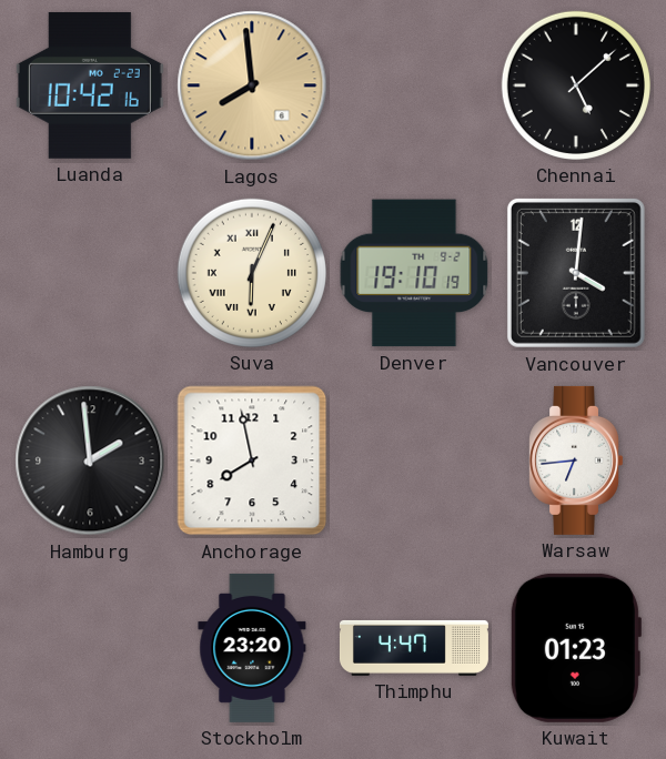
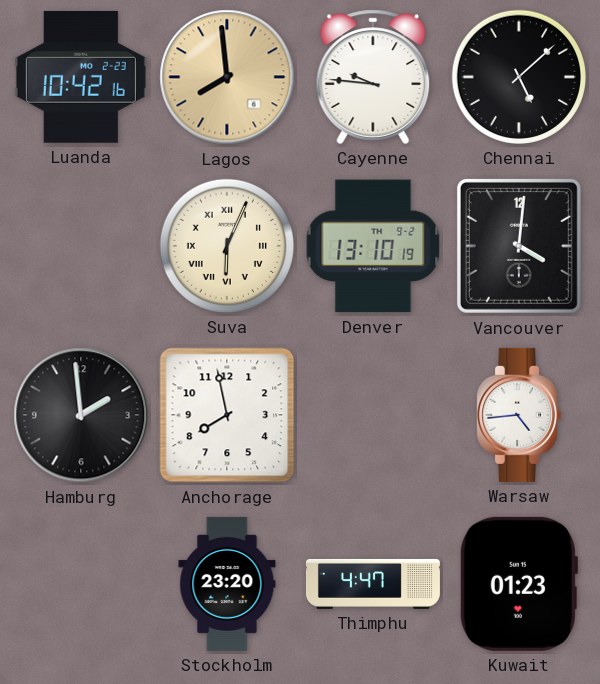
Cayenne: none -> 9:46 (373, 77)
Denver: 19:10 -> 13:10 (373, 246)
Warsaw: 6:44 -> 4:44 (518, 415)
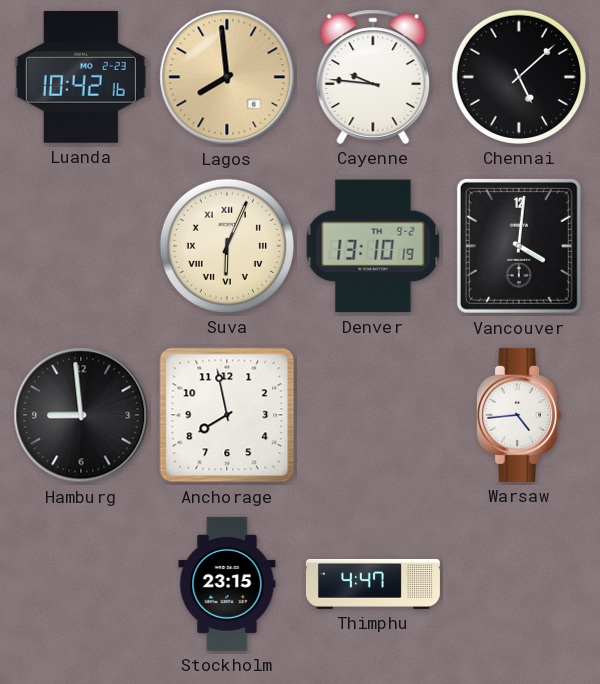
Hamburg: 1:59 -> 8:59 (81, 415)
Stockholm: 23:20 -> 23:15 (227, 584)
Kuwait: 01:23 -> none (518, 584)
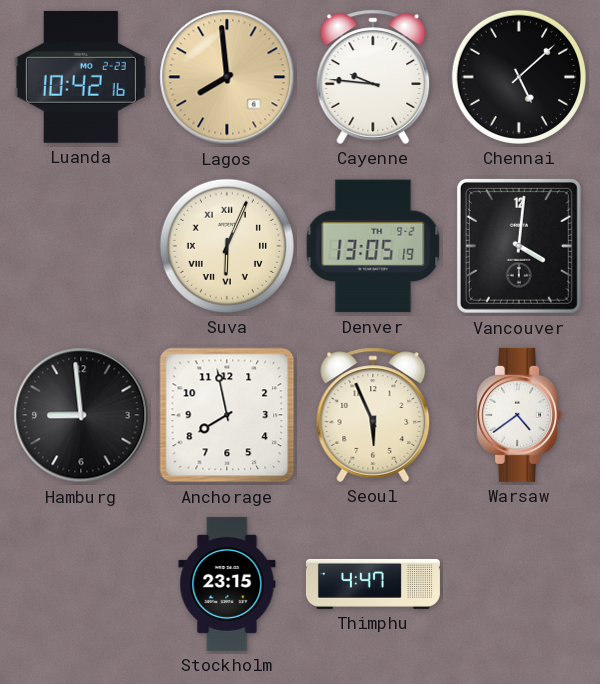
Denver: 13:10 -> 13:05 (373, 246)
Seoul: none -> 5:56 (373, 415)
Warsaw: 4:44 -> 4:39 (518, 415)
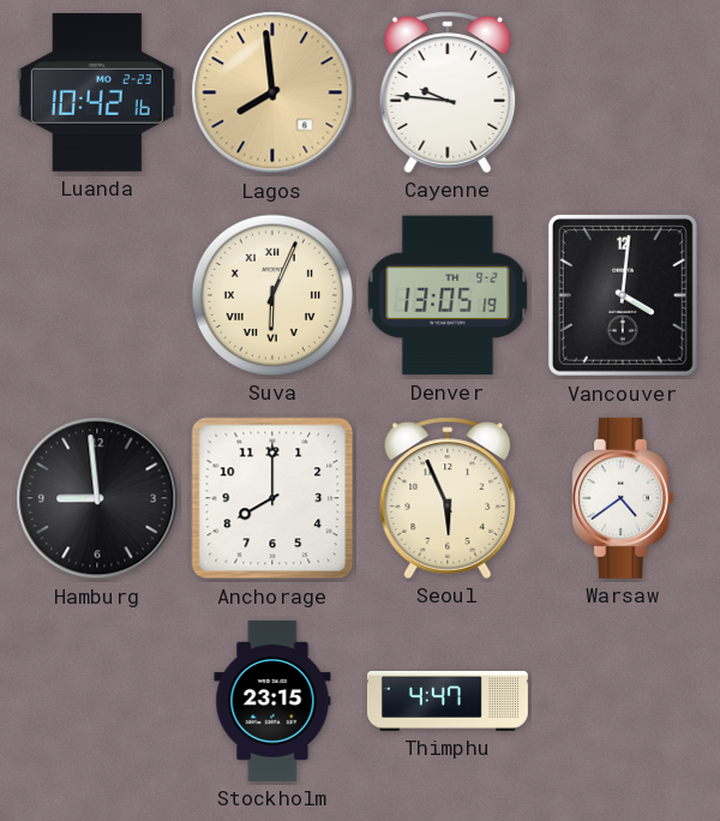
Chennai: 5:08 -> none (519, 77)
Anchorage: 7:58 -> 8:00 (272, 498)
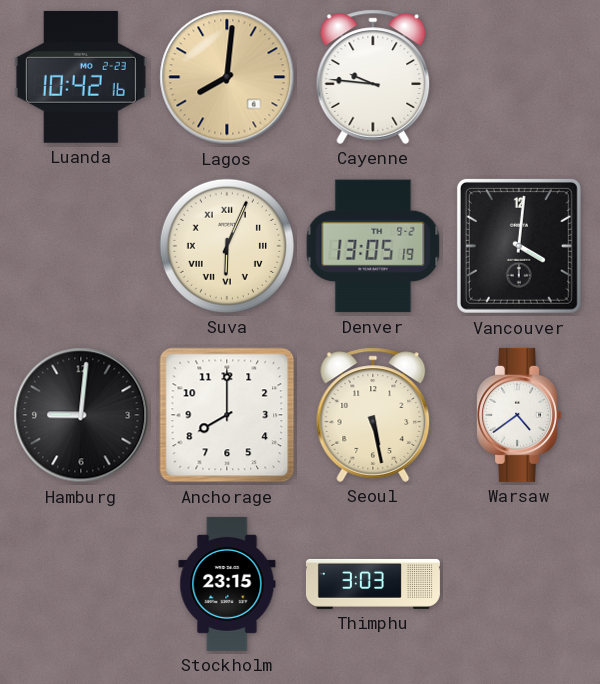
Lagos: 7:59 -> 8:01 (227, 77)
Hamburg: 8:59 -> 9:01 (81, 415)
Seoul: 5:56 -> 5:28 (373, 415)
Thimphu: 4:47 -> 3:03 (373, 584)
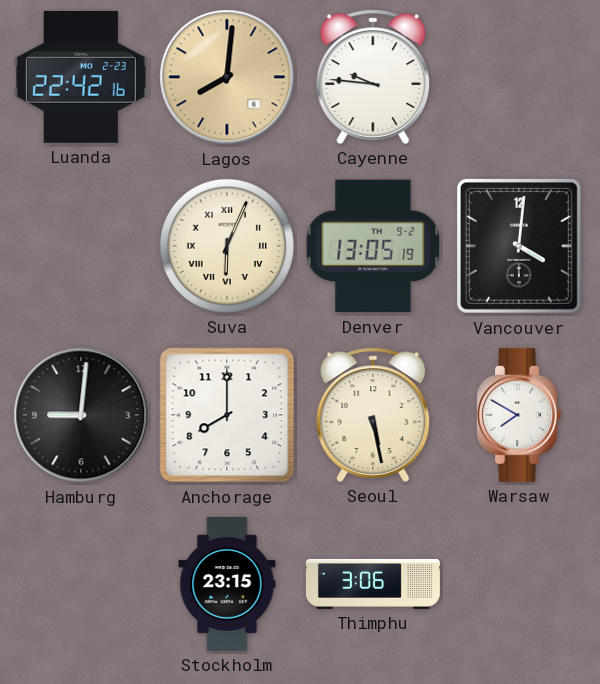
Luanda: 10:42 -> 22:42 (81, 77)
Warsaw: 4:39 -> 7:50 (518, 415)
Thimphu: 3:03 -> 3:06 (373, 584)
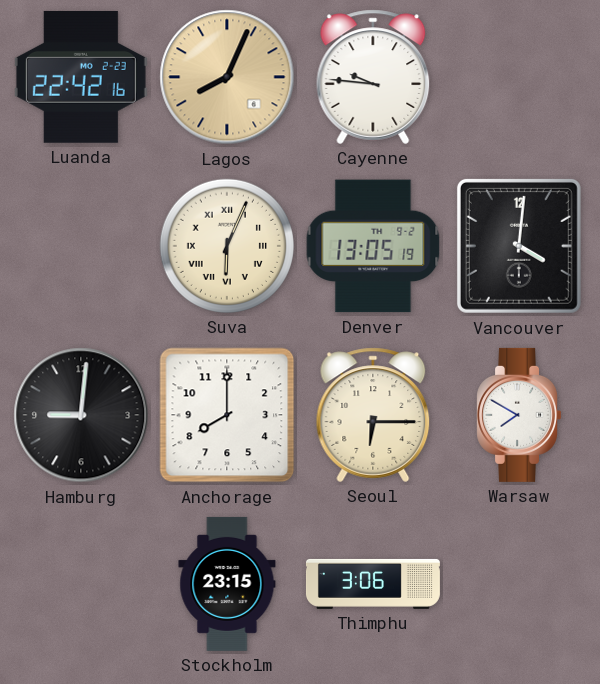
Lagos: 8:01 -> 8:04 (227, 77)
Seoul: 5:28 -> 6:15 (373, 415)
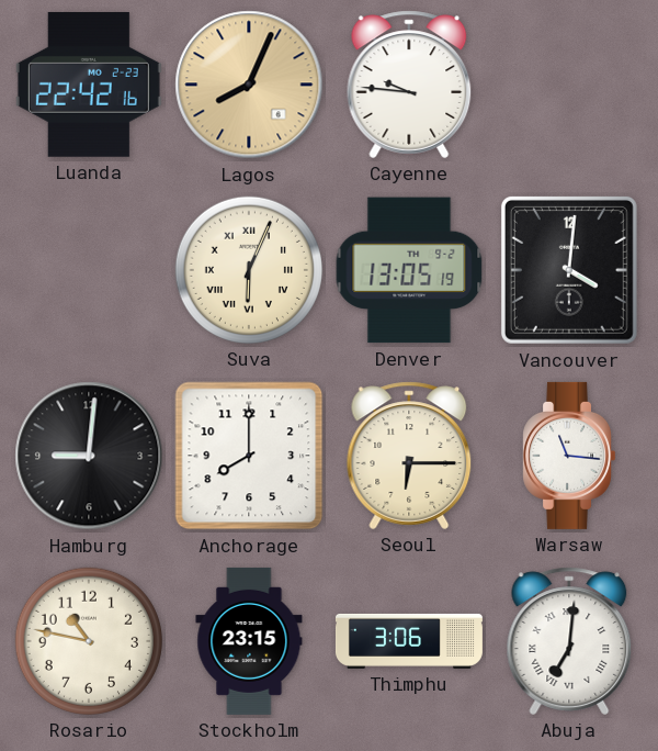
Warsaw: 7:50 -> 11:16 (568, 456)
Rosario: none -> 10:47 (89, 641)
Abuja: none -> 7:01 (569, 641)
